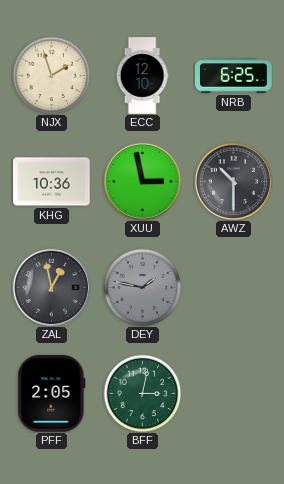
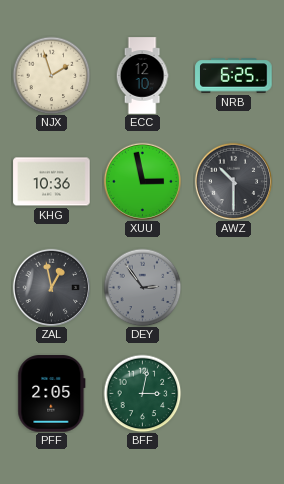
DEY: 1:47 -> 2:54 (142, 287)
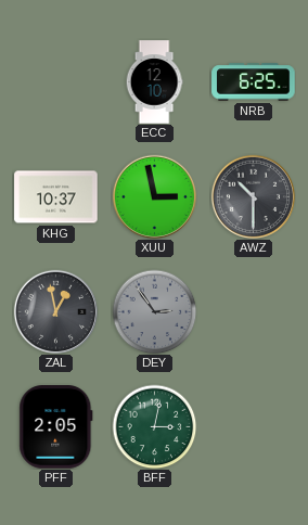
NJX: 1:57 -> none (51, 75)
KHG: 10:36 -> 10:37 (56, 197)
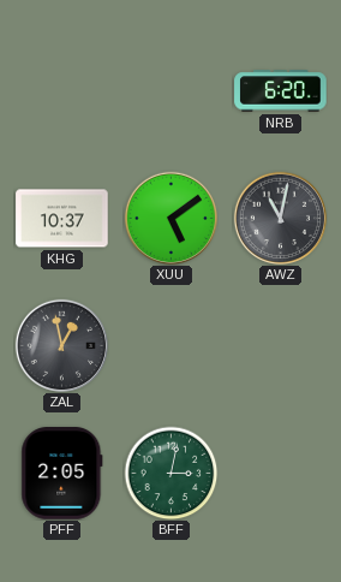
ECC: 12:10 -> none (154, 82)
NRB: 6:25 -> 6:20 (281, 91)
XUU: 2:58 -> 5:09 (170, 218)
AWZ: 10:30 -> 11:02 (280, 218)
DEY: 2:54 -> none (154, 311)
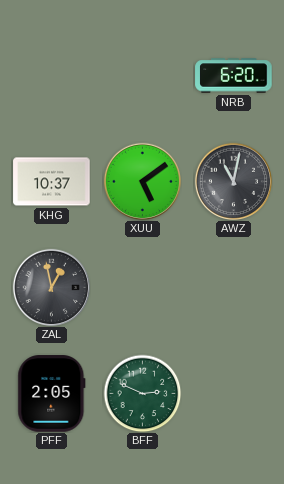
BFF: 3:02 -> 2:49 (142, 393)
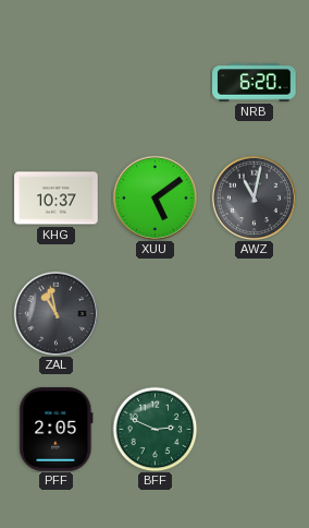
ZAL: 12:58 -> 10:58 (55, 313)
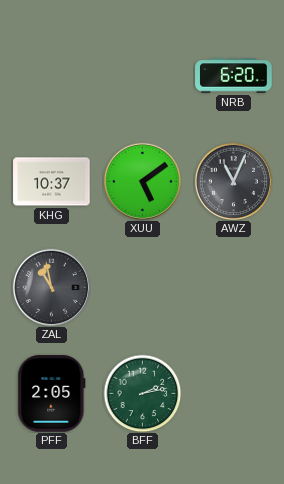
AWZ: 11:02 -> 11:04 (233, 181)
BFF: 2:49 -> 2:13 (142, 393)
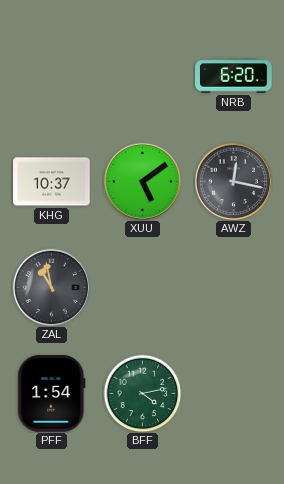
AWZ: 11:04 -> 12:17 (233, 181)
PFF: 2:05 -> 1:54 (52, 394)
BFF: 2:13 -> 4:13 (142, 393)
